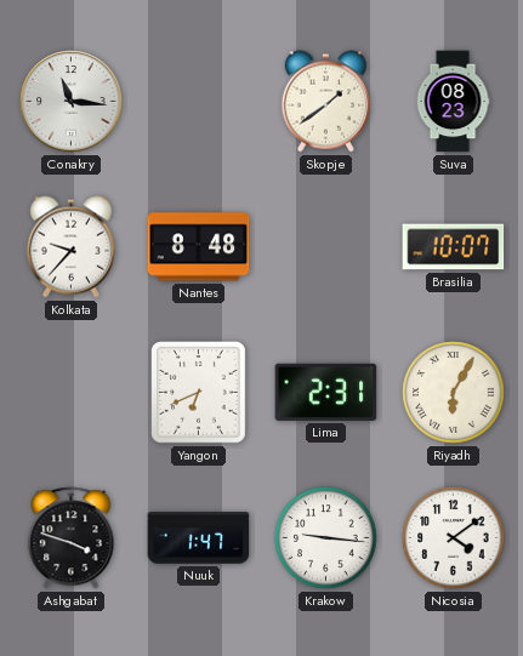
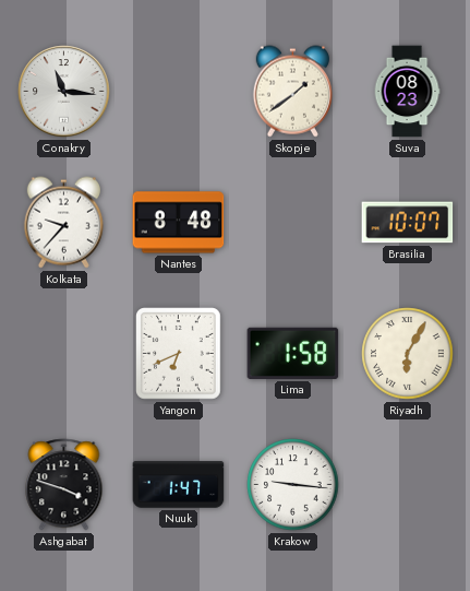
Lima: 2:31 -> 1:58 (293, 353)
Nicosia: 4:09 -> none (454, 538)
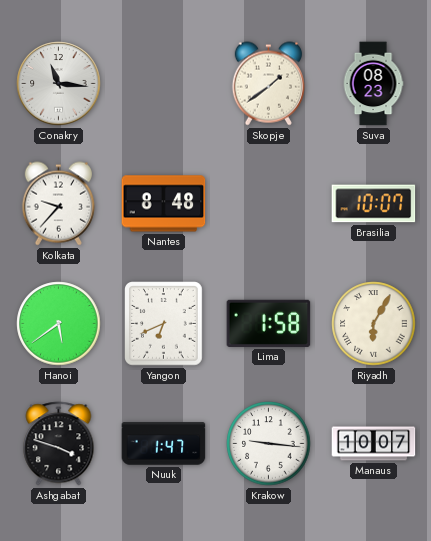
Hanoi: none -> 5:39 (59, 324)
Manaus: none -> 10:07 (374, 444)
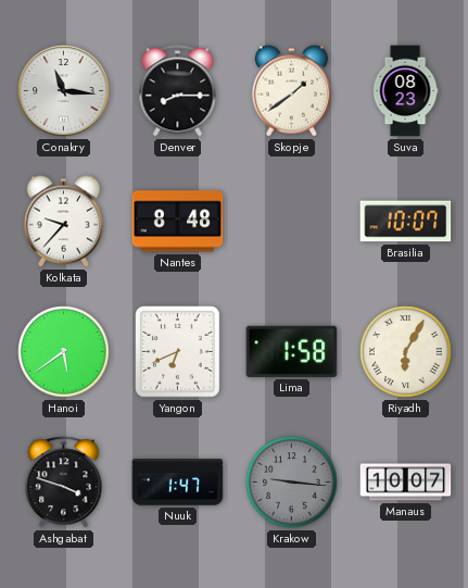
Denver: none -> 8:15 (178, 91)
Krakow dial: white -> grey (292, 483)
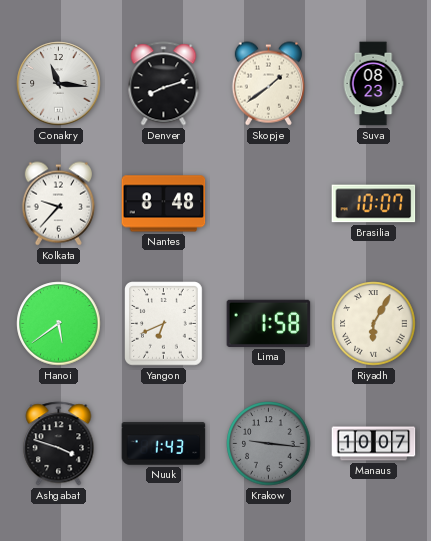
Denver: 8:15 -> 8:12 (164, 84)
Nuuk: 1:47 -> 1:43 (164, 444)
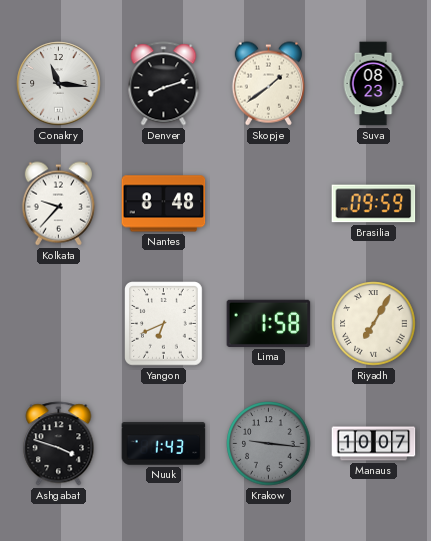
Brasilia: 10:07 -> 09:59 (374, 204)
Hanoi: 5:39 -> none (59, 324)
Riyadh: 6:05 -> 7:05 (374, 324)
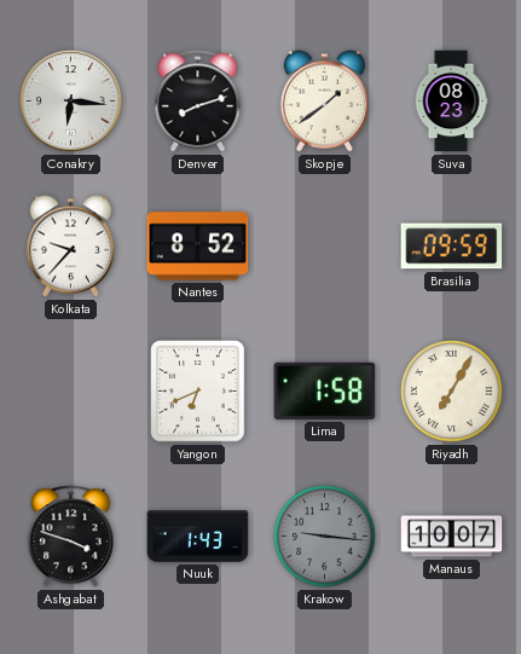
Conakry: 11:16 -> 6:16 (71, 102)
Nantes: 8:48 -> 8:52 (198, 247)
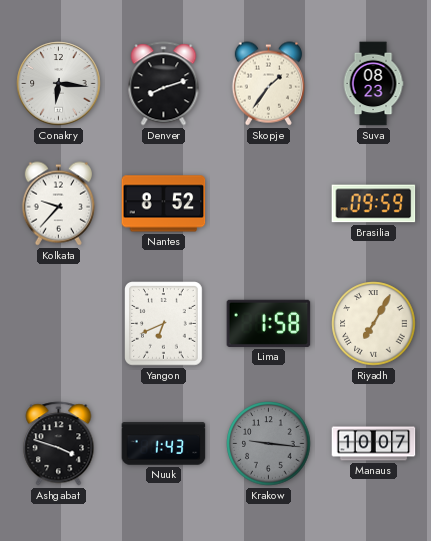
Skopje: 1:39 -> 1:36 (268, 84)
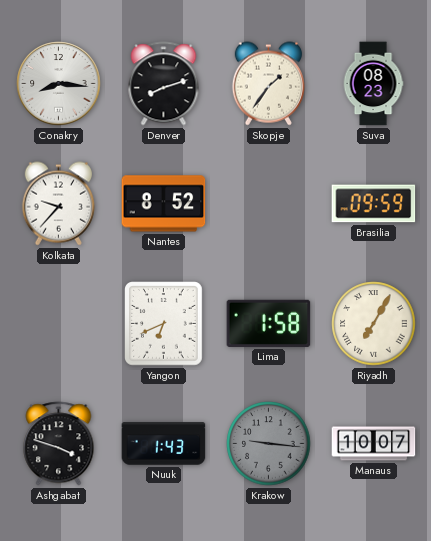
Conakry: 6:16 -> 8:16 (59, 84)
